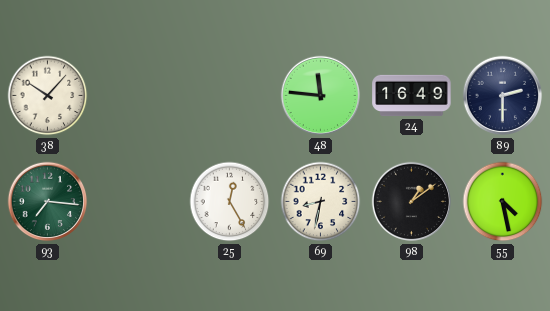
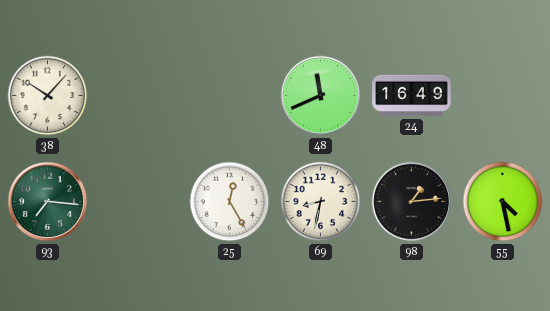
48: 11:46 -> 11:41 (321, 96)
89: 2:30 -> none (503, 96)
98: 1:09 -> 1:14 (412, 202)
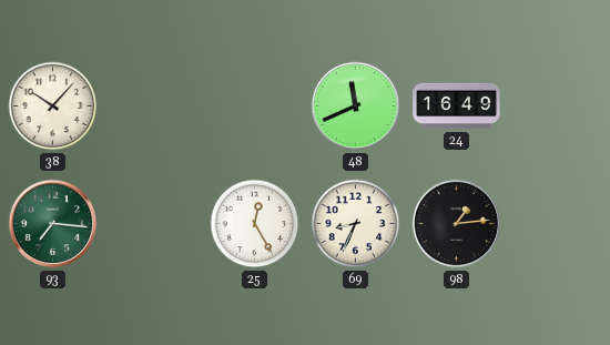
69: 8:32 -> 8:34 (356, 224)
55: 4:28 -> none (503, 202)
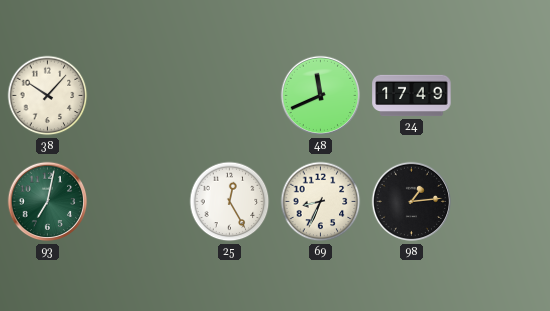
24: 16:49 -> 17:49 (412, 96)
93: 7:16 -> 7:02 (48, 202)
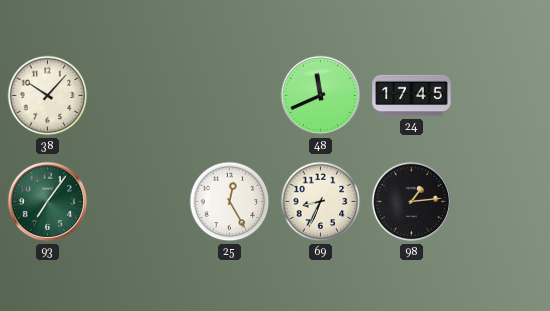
24: 17:49 -> 17:45 (412, 96)
93: 7:02 -> 7:06 (48, 202)
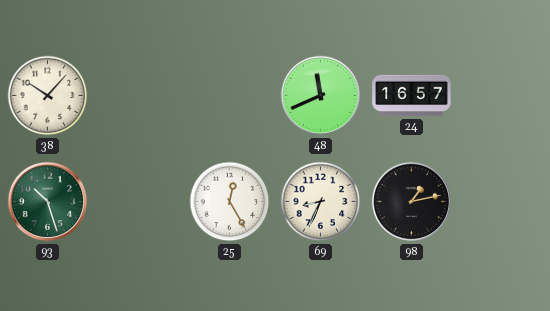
24: 17:45 -> 16:57 (412, 96)
93: 7:06 -> 10:27 (48, 202)
98: 1:14 -> 1:13 (412, 202)
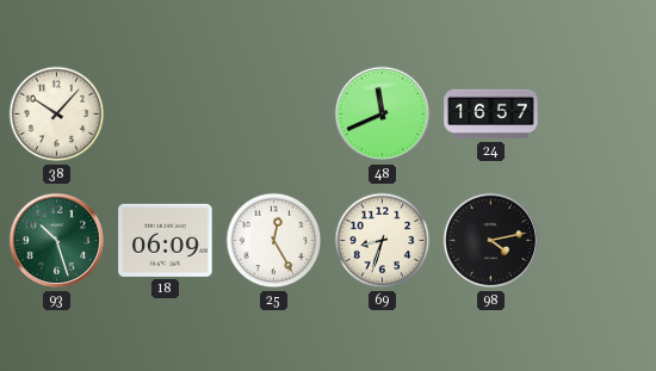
18: none -> 06:09 (166, 240)
69: 8:34 -> 8:33 (383, 241)
98: 1:13 -> 4:13 (491, 241)
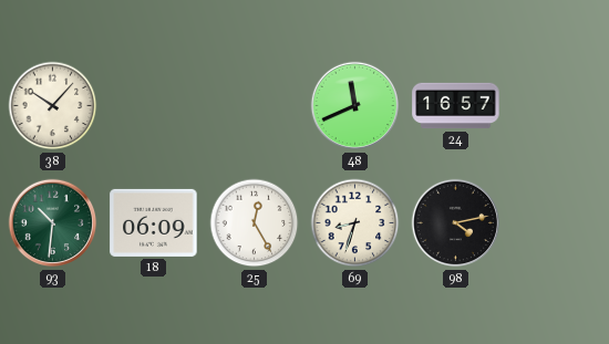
93: 10:27 -> 10:31 (53, 223)
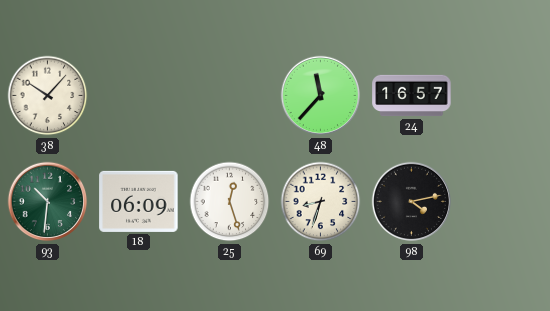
48: 11:41 -> 11:37 (321, 96)
25: 12:25 -> 12:27 (230, 202)
